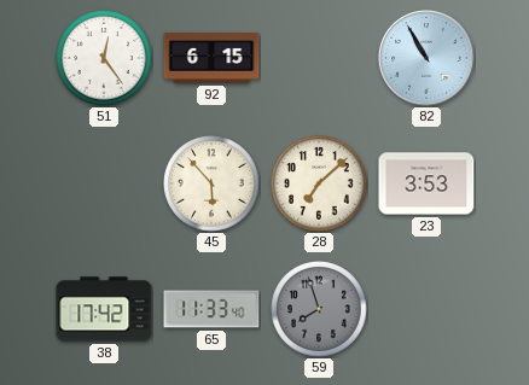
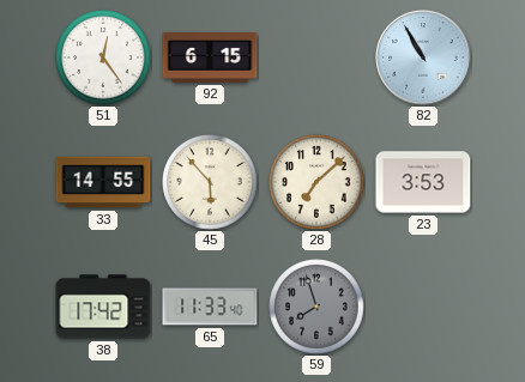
33: none -> 14:55 (103, 182)
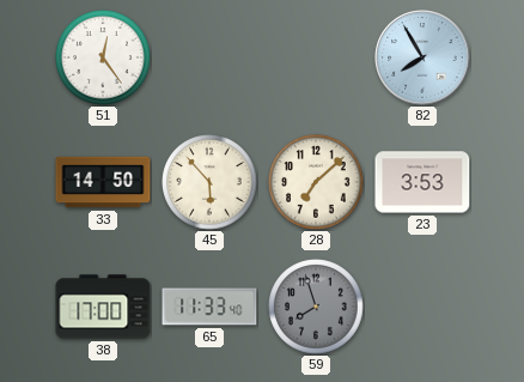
92: 6:15 -> none (210, 57)
82: 10:55 -> 7:55 (422, 57)
33: 14:55 -> 14:50 (103, 182)
38: 17:42 -> 17:00 (103, 307)
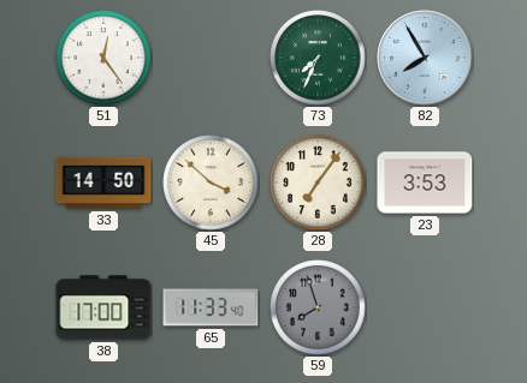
73: none -> 7:34 (318, 58)
45: 5:53 -> 3:52 (211, 182)
28: 7:08 -> 7:06 (318, 182)
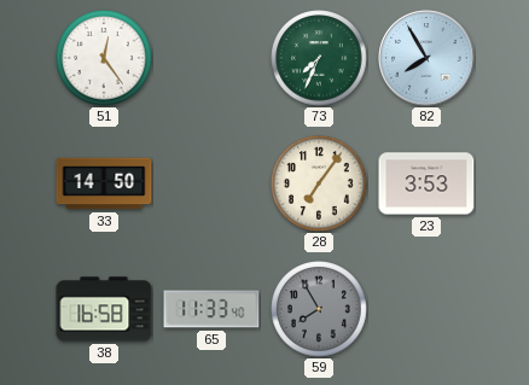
45: 3:52 -> none (211, 182)
38: 17:00 -> 16:58 (104, 309)
59: 7:57 -> 7:55 (319, 309)
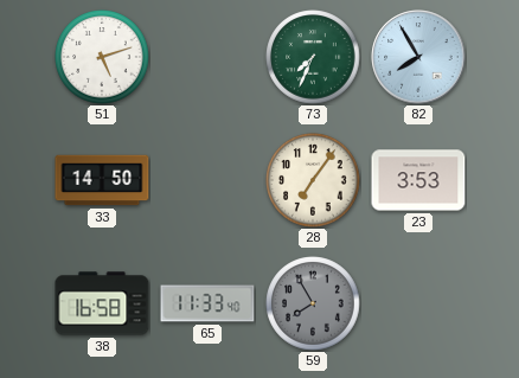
51: 12:24 -> 5:12 (102, 57)
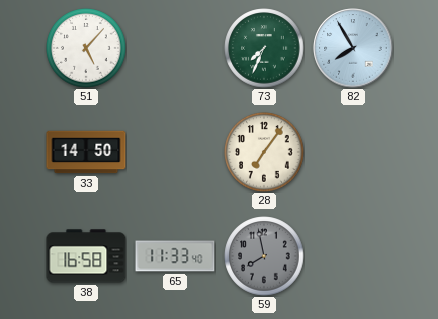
51: 5:12 -> 5:07 (86, 48)
23: 3:53 -> none (418, 180)
59: 7:55 -> 7:58 (264, 256)
